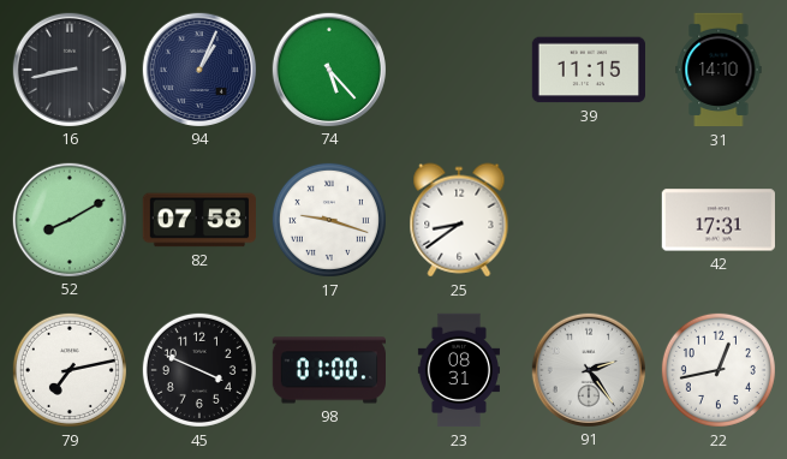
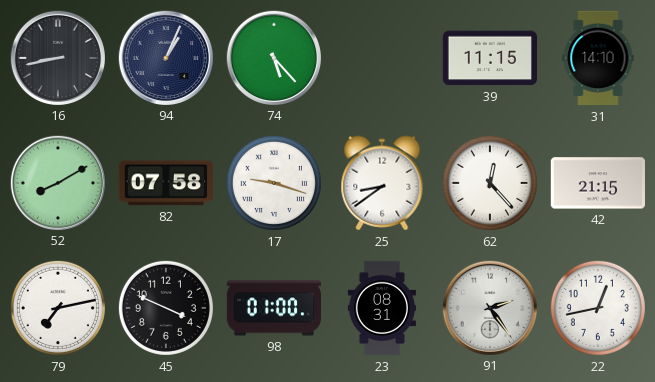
62: none -> 12:23 (490, 183)
42: 17:31 -> 21:15 (597, 183)
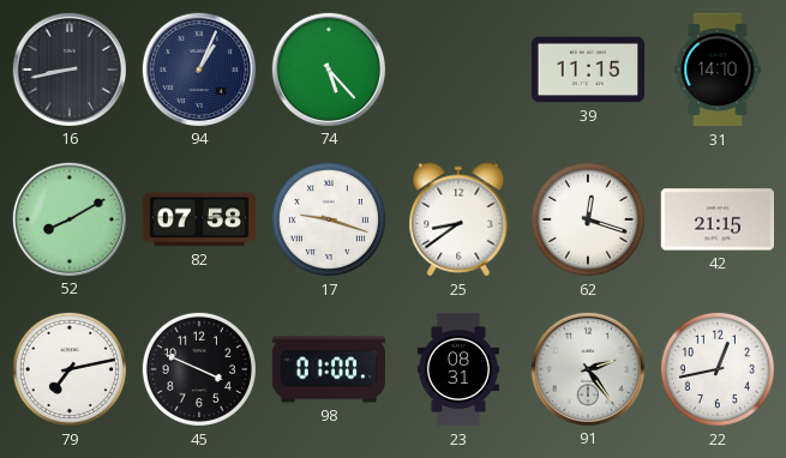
62: 12:23 -> 12:18 (588, 219)
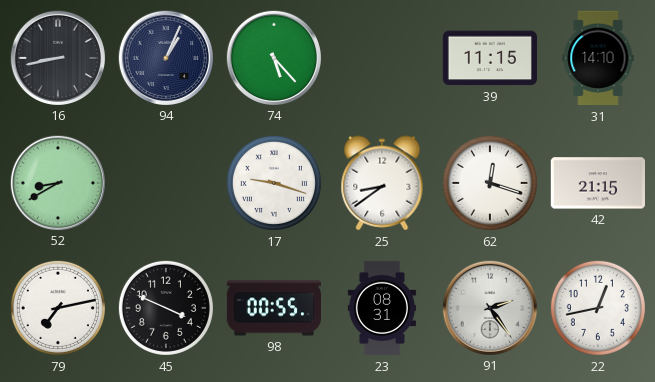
52: 8:10 -> 8:40 (57, 182)
82: 07:58 -> none (199, 219)
98: 01:00 -> 00:55 (273, 308)
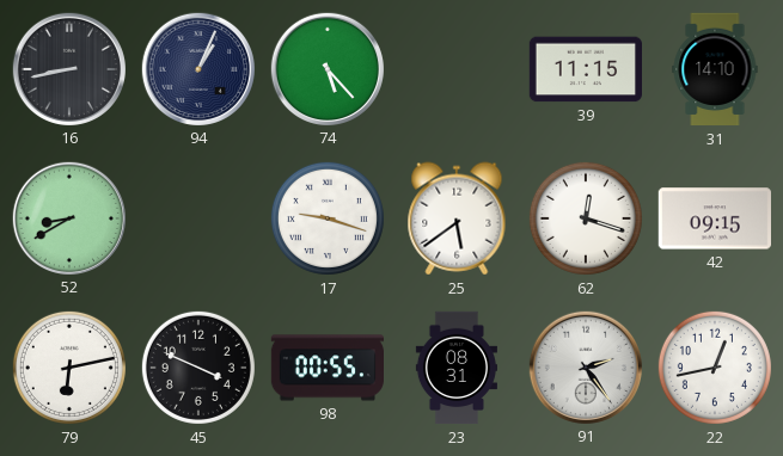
25: 8:39 -> 5:39 (457, 218)
42: 21:15 -> 09:15 (714, 218)
79: 7:13 -> 6:13 (69, 368)
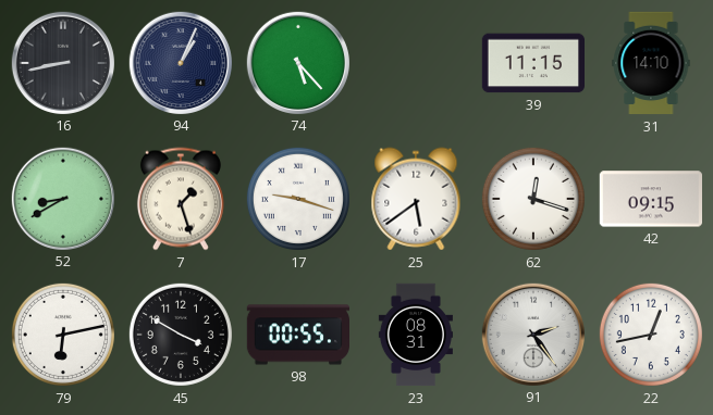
7: none -> 1:27 (181, 199)
45: 3:49 -> 3:50 (181, 335)
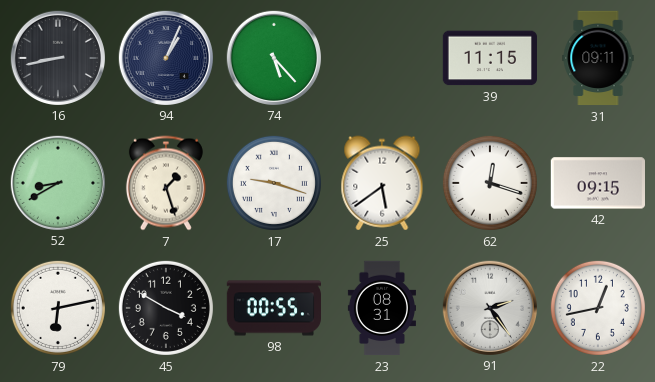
31: 14:10 -> 09:11 (598, 58)
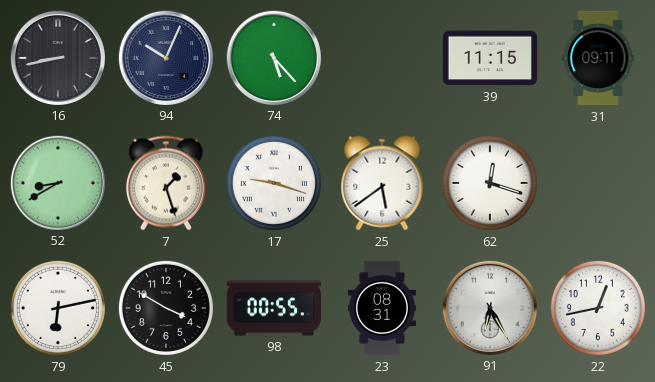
94: 1:04 -> 10:04 (165, 57)
42: 09:15 -> none (597, 183)
91: 2:24 -> 6:25 (489, 307)
